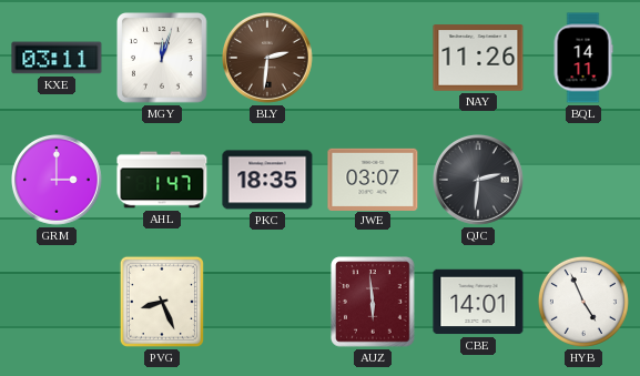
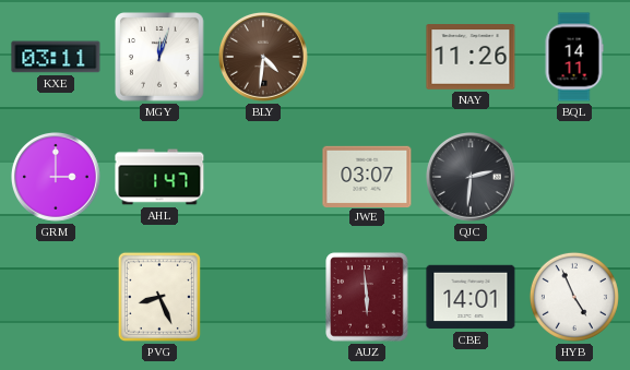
BLY: 2:31 -> 4:31 (264, 58)
PKC: 18:35 -> none (267, 180)
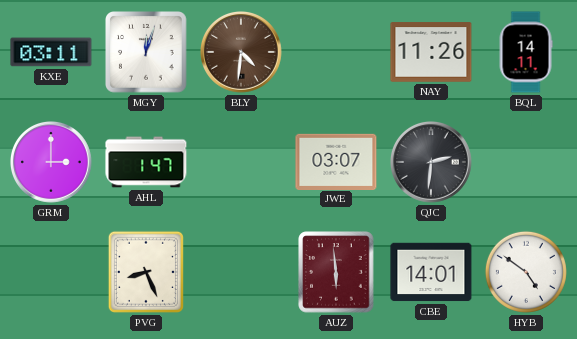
HYB: 4:56 -> 4:51 (526, 272)
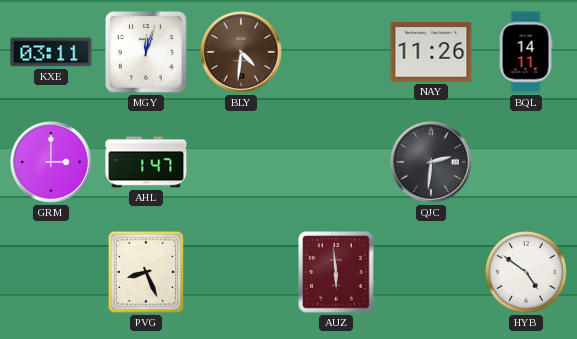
JWE: 03:07 -> none (336, 161)
CBE: 14:01 -> none (431, 272)
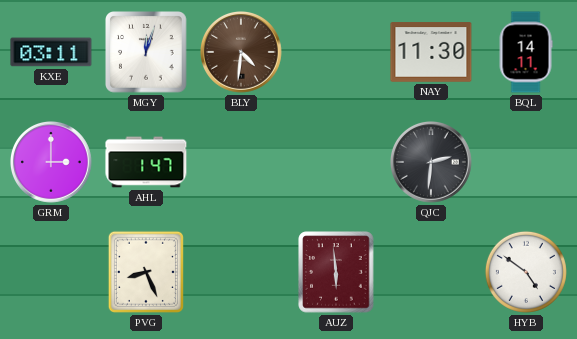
NAY: 11:26 -> 11:30 (431, 52)
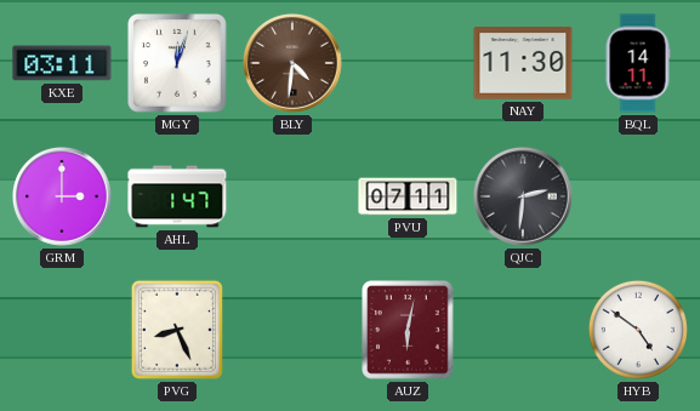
PVU: none -> 07:11 (408, 196)
AUZ: 5:59 -> 6:02 (408, 330)
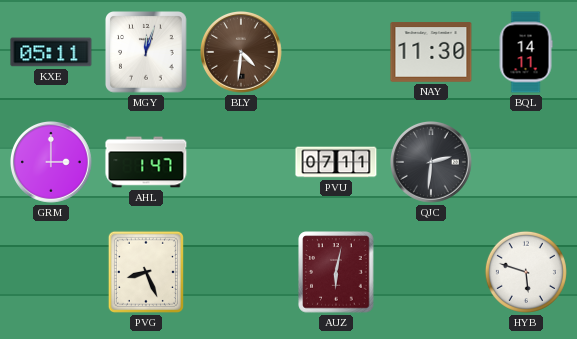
KXE: 03:11 -> 05:11 (51, 52)
HYB: 4:51 -> 5:48 (526, 272)
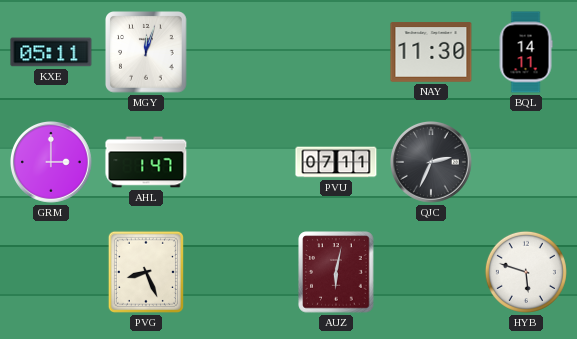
BLY: 4:31 -> none (242, 53)
QJC: 2:31 -> 2:34 (432, 163)
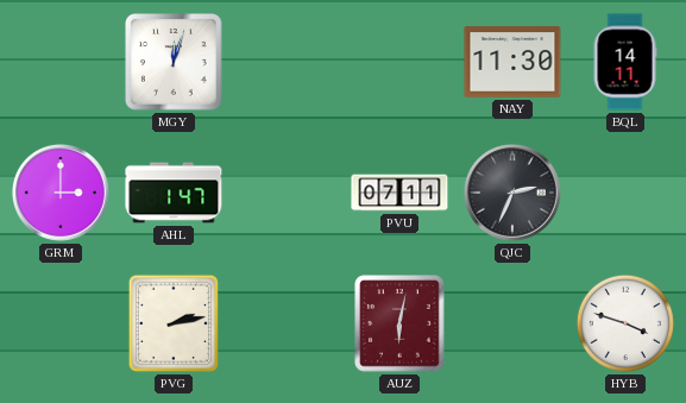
KXE: 05:11 -> none (51, 52)
PVG: 8:26 -> 2:13 (174, 323)
HYB: 5:48 -> 3:48 (625, 323)
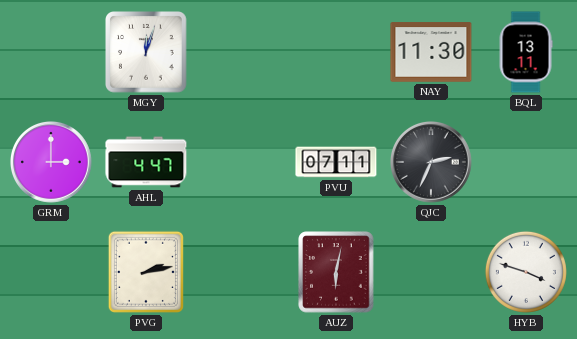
BQL: 14:11 -> 13:11 (526, 52)
AHL: 1:47 -> 4:47 (146, 162)
